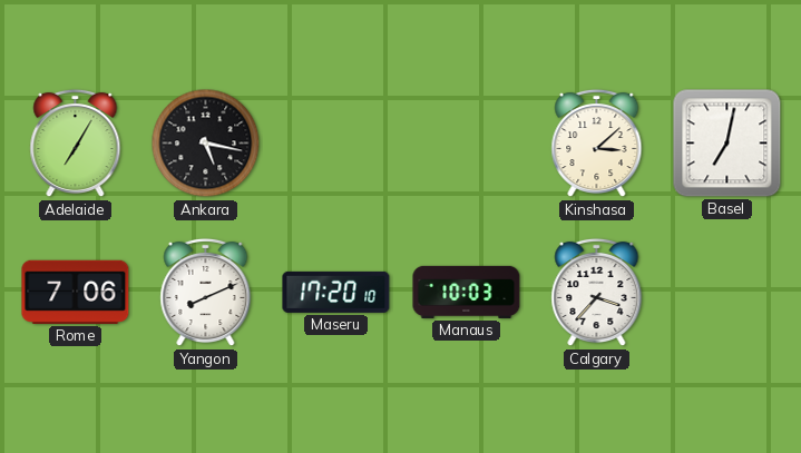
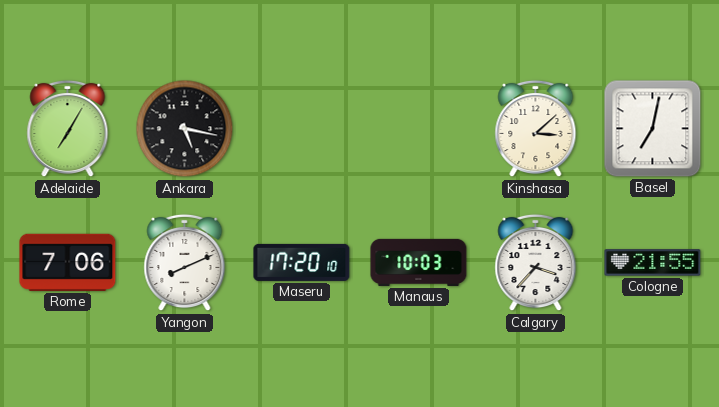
Cologne: none -> 21:55 (653, 263)
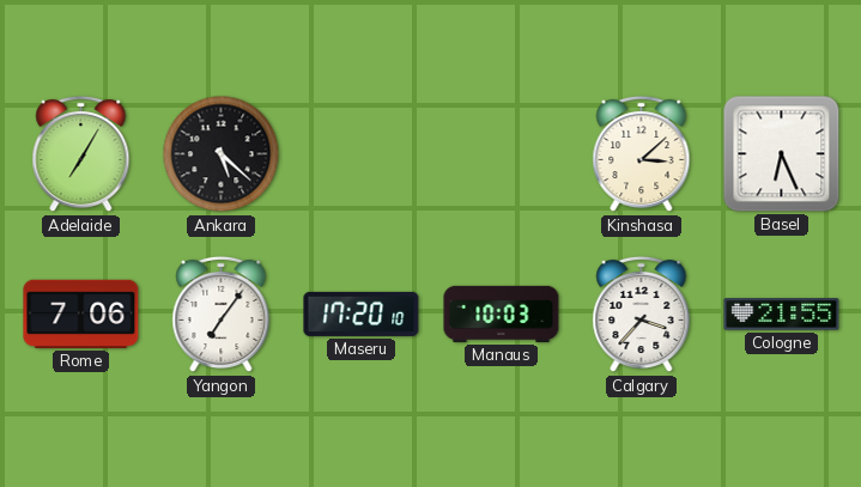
Ankara: 5:17 -> 5:22 (222, 154)
Basel: 7:02 -> 6:26 (782, 154)
Yangon: 8:11 -> 7:06 (222, 315)
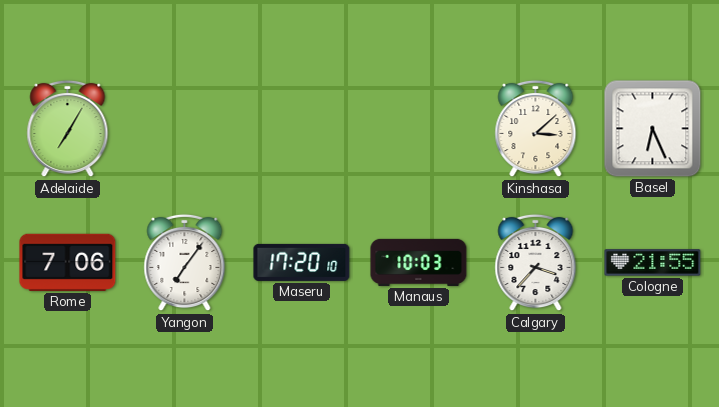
Ankara: 5:22 -> none (222, 154)
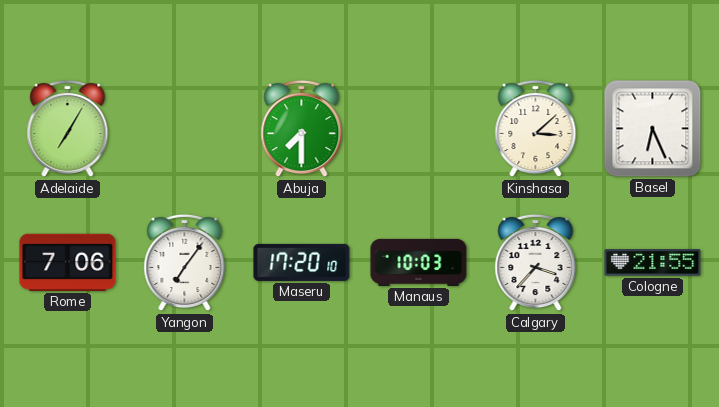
Abuja: none -> 7:30 (302, 129)
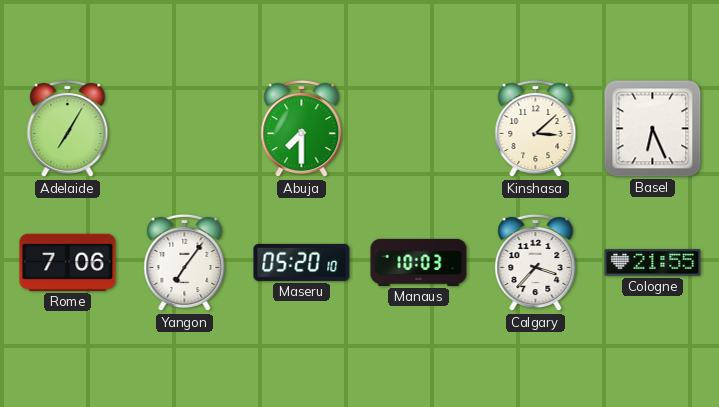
Maseru: 17:20 -> 05:20 (302, 262)
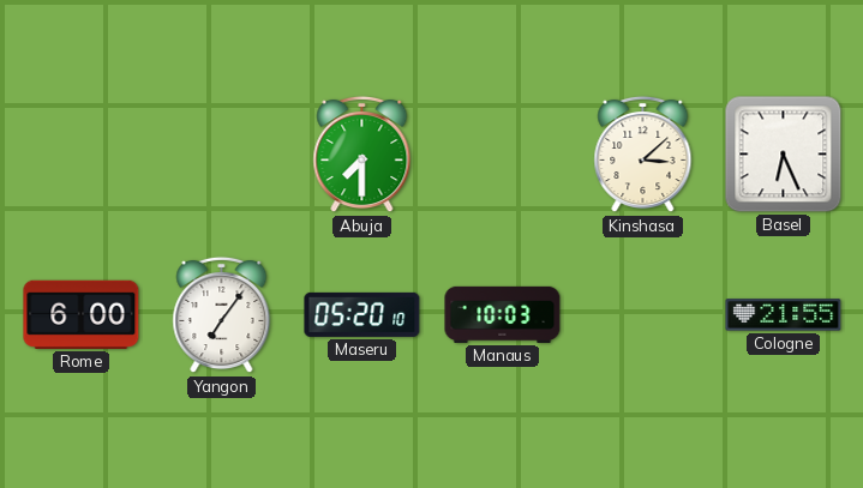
Adelaide: 7:05 -> none (68, 129)
Rome: 7:06 -> 6:00 (82, 314)
Calgary: 3:37 -> none (536, 263)
